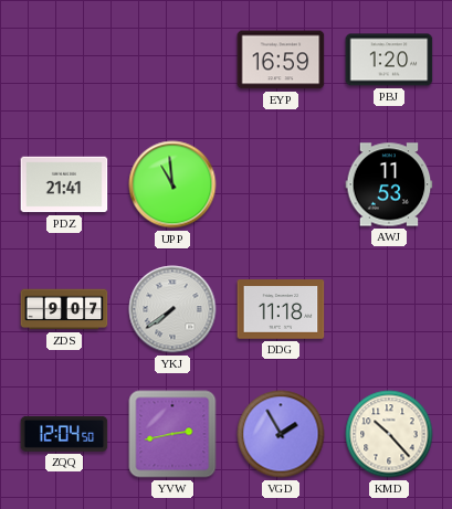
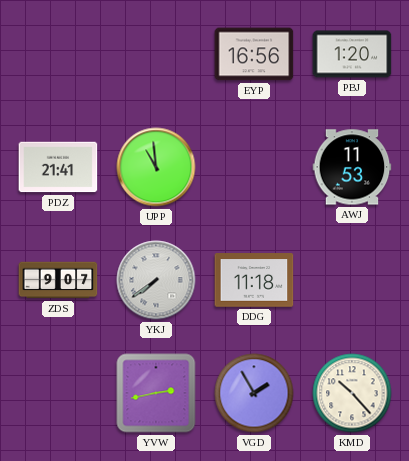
EYP: 16:59 -> 16:56 (254, 54)
ZQQ: 12:04 -> none (64, 434)
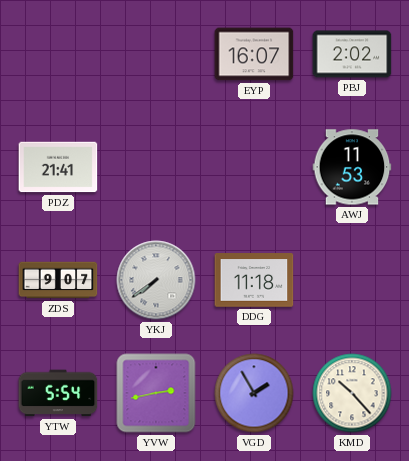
EYP: 16:56 -> 16:07 (254, 54)
PBJ: 1:20 -> 2:02 (352, 54)
UPP: 10:59 -> none (156, 167)
YTW: none -> 5:54 (58, 393)
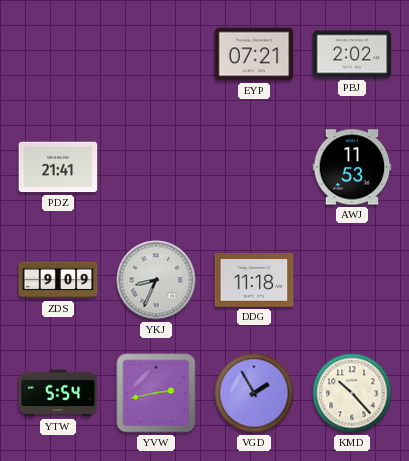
EYP: 16:07 -> 07:21 (254, 54)
ZDS: 9:07 -> 9:09 (58, 280)
YKJ: 7:39 -> 8:34 (156, 280)
